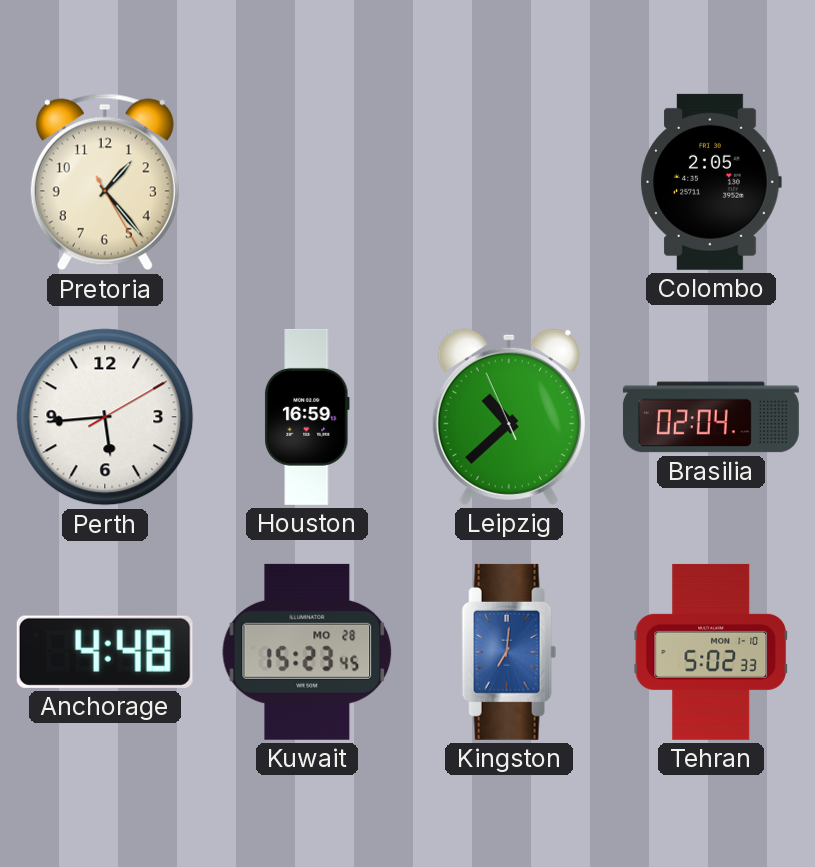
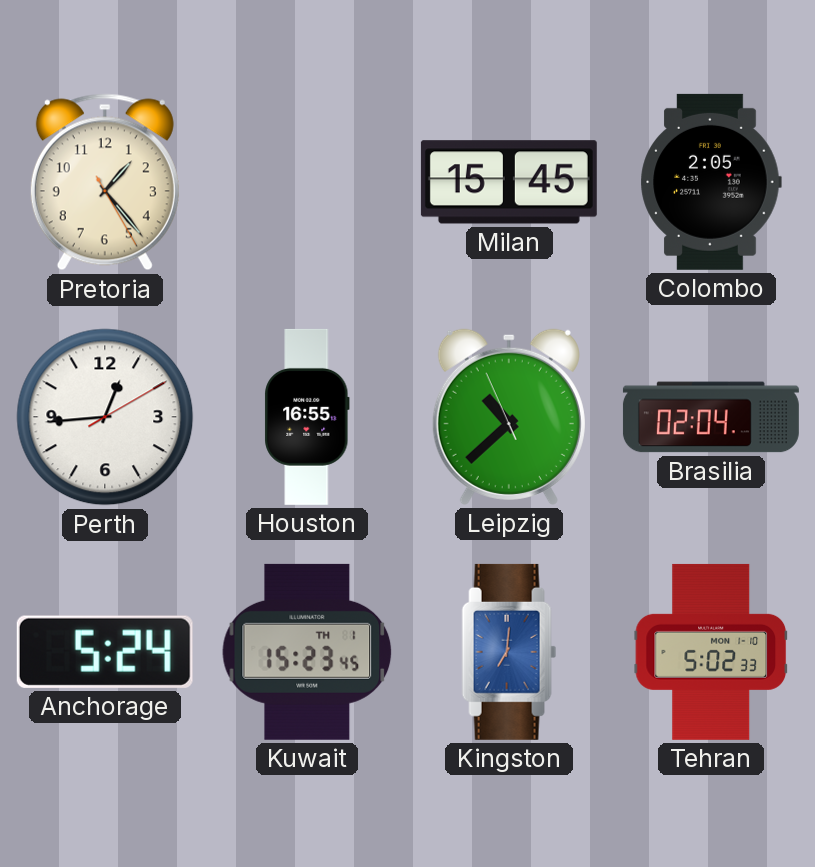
Milan: none -> 15:45 (509, 182)
Perth: 5:44 -> 12:44 (105, 417)
Houston: 16:59 -> 16:55 (307, 417)
Anchorage: 4:48 -> 5:24 (105, 652)
Kuwait date: MO 28 -> TH 1 (307, 652)
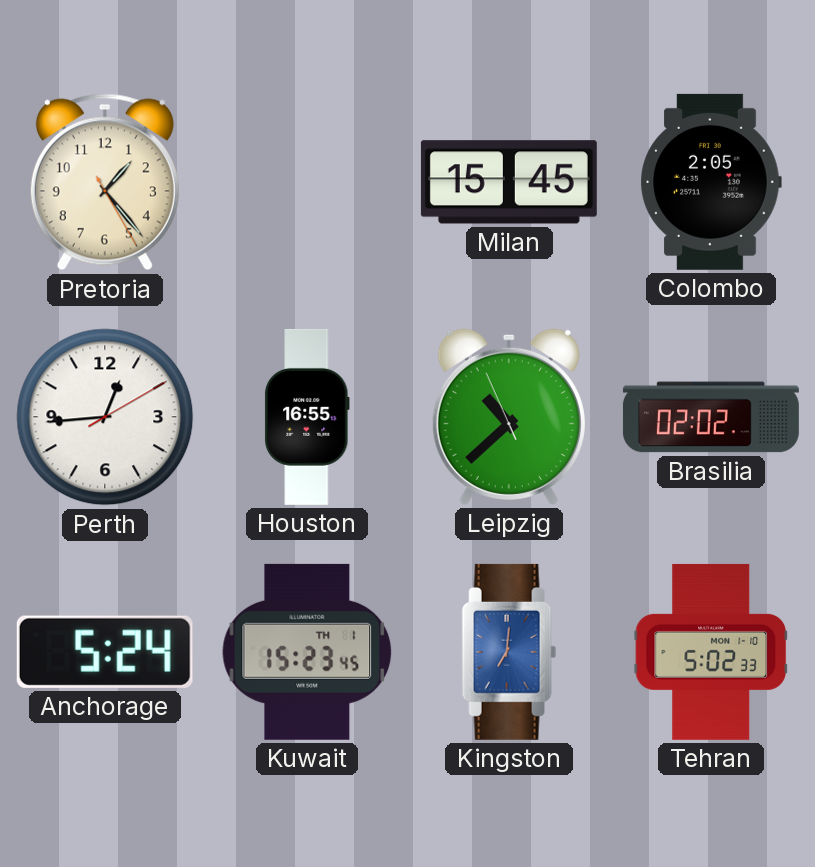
Brasilia: 02:04 -> 02:02 (711, 417)
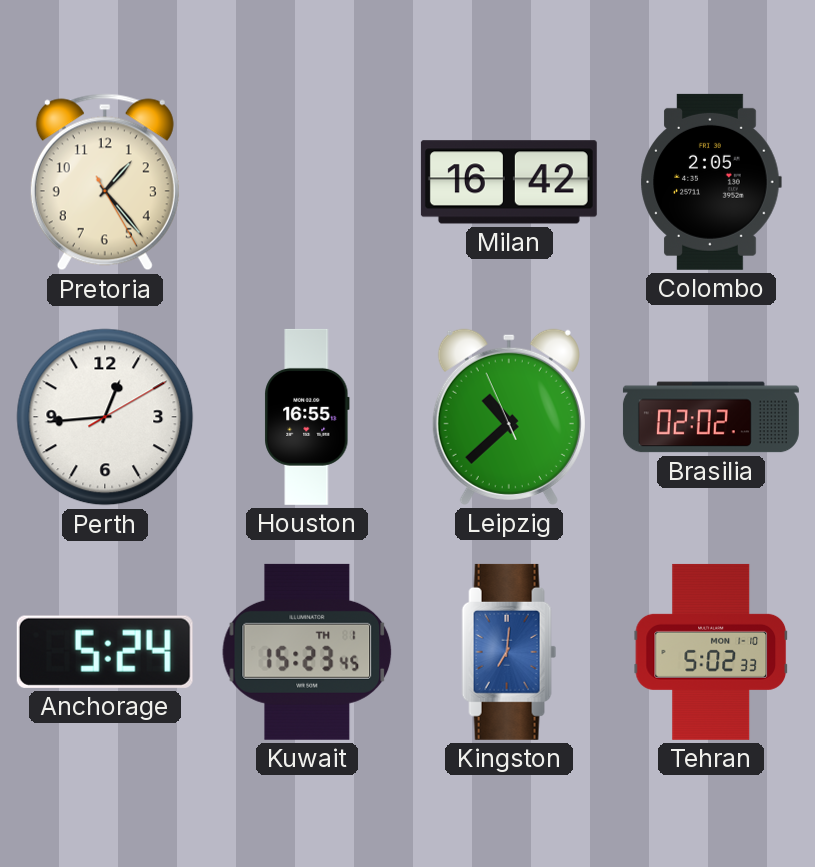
Milan: 15:45 -> 16:42 (509, 182)
